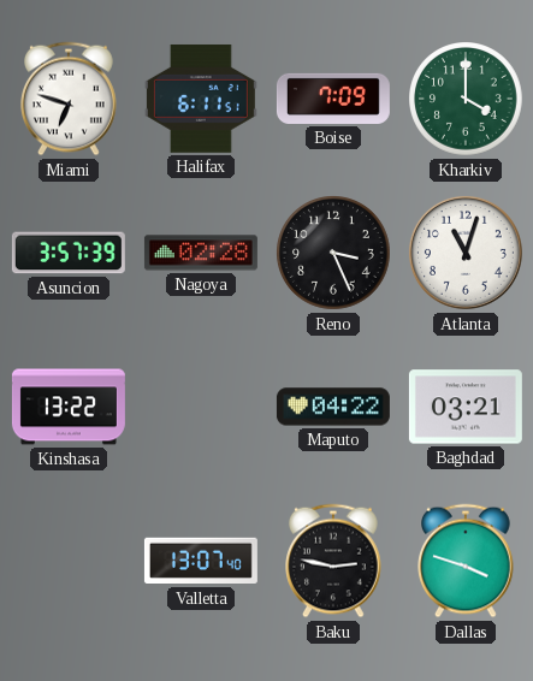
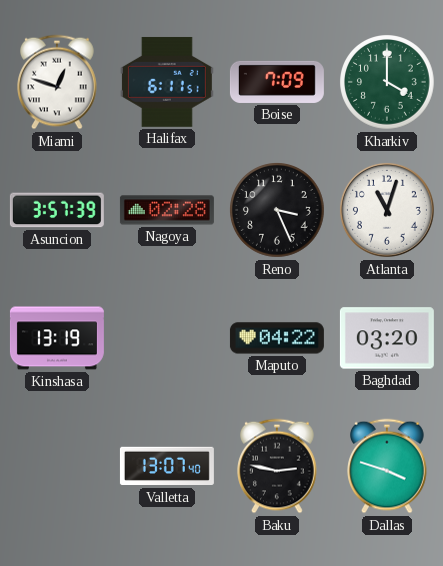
Miami: 6:48 -> 12:48 (58, 82)
Kinshasa: 13:22 -> 13:19 (57, 338)
Baghdad: 03:21 -> 03:20 (387, 338)
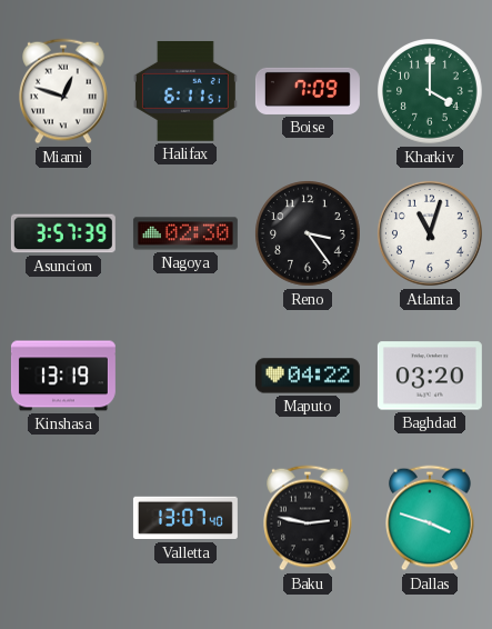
Nagoya: 02:28 -> 02:30 (185, 233)
Reno: 3:26 -> 3:24 (309, 234)
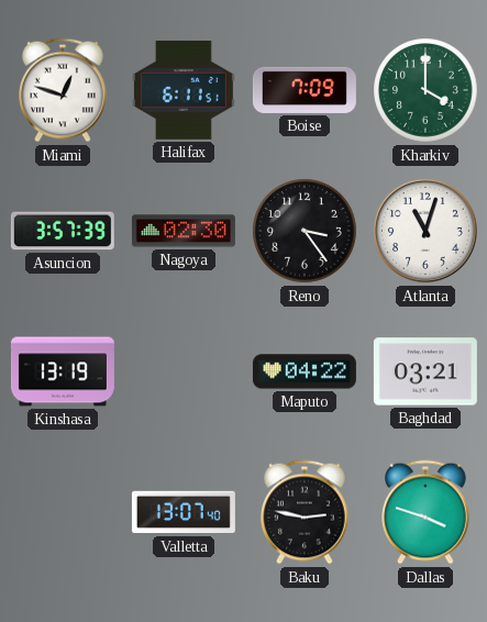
Baghdad: 03:20 -> 03:21 (425, 371)
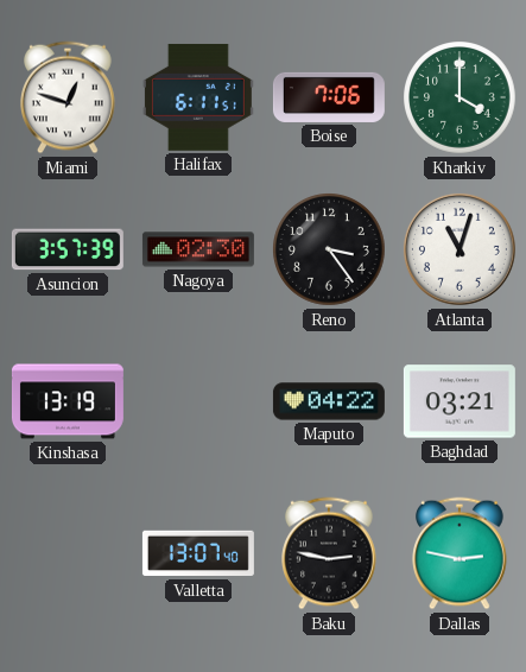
Boise: 7:09 -> 7:06 (329, 97)
Dallas: 3:48 -> 2:47 (461, 553)
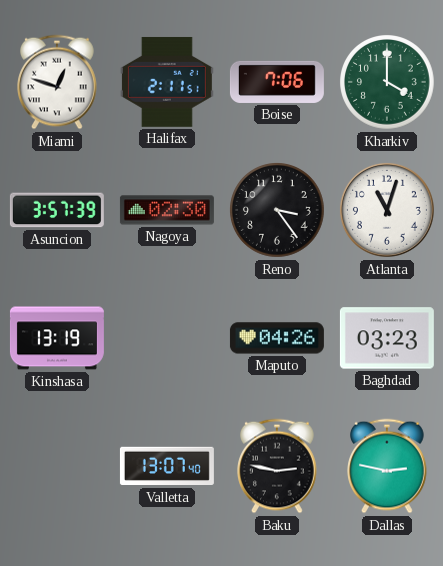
Halifax: 6:11 -> 2:11 (167, 82)
Maputo: 04:22 -> 04:26 (277, 338)
Baghdad: 03:21 -> 03:23 (387, 338)
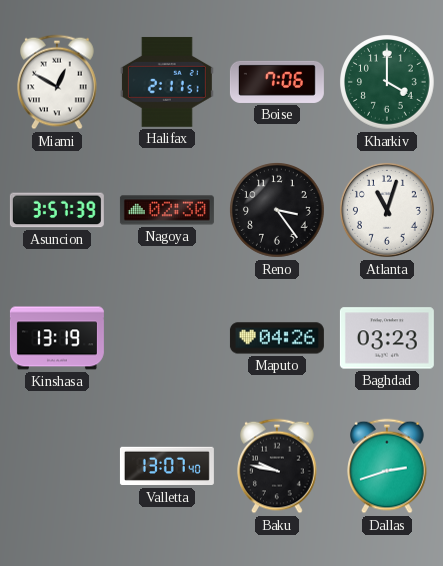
Miami: 12:48 -> 12:50 (58, 82)
Baku: 2:47 -> 9:47 (278, 466)
Dallas: 2:47 -> 2:42 (388, 466)
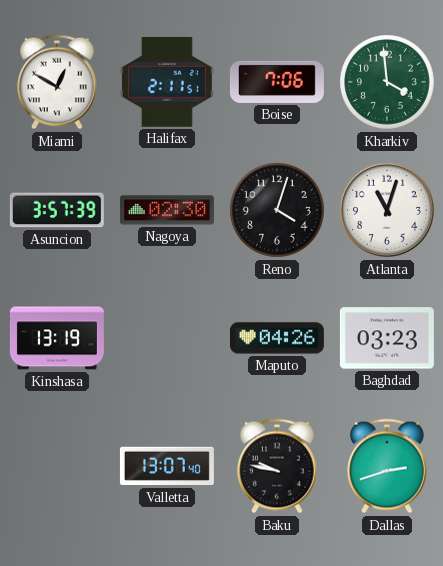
Kharkiv: 4:00 -> 3:59 (388, 83)
Reno: 3:24 -> 4:03 (278, 211)
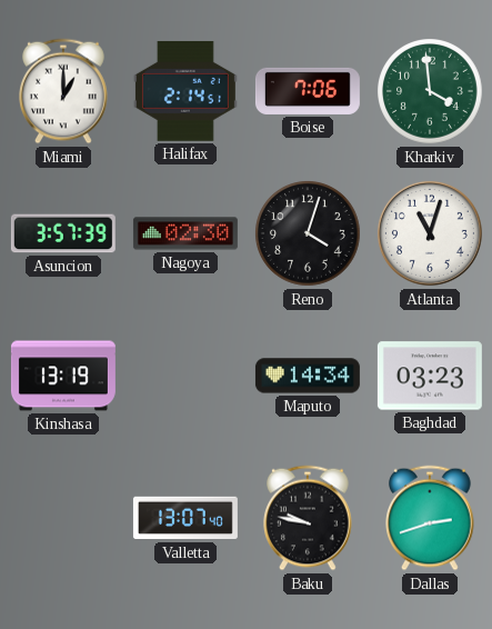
Miami: 12:50 -> 1:00 (64, 91)
Halifax: 2:11 -> 2:14 (185, 91)
Maputo: 04:26 -> 14:34 (308, 376)
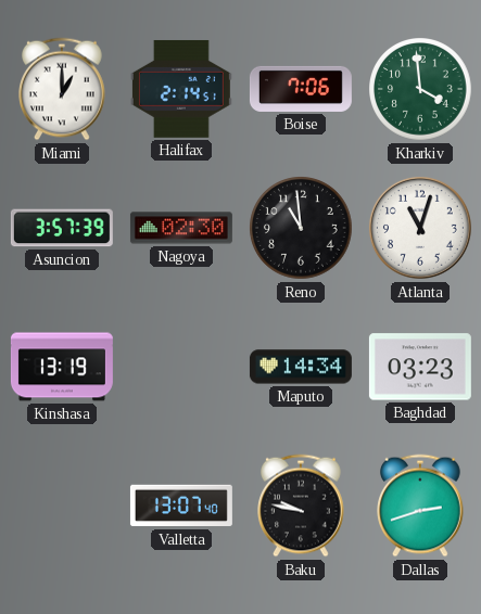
Reno: 4:03 -> 10:59 (302, 229)
